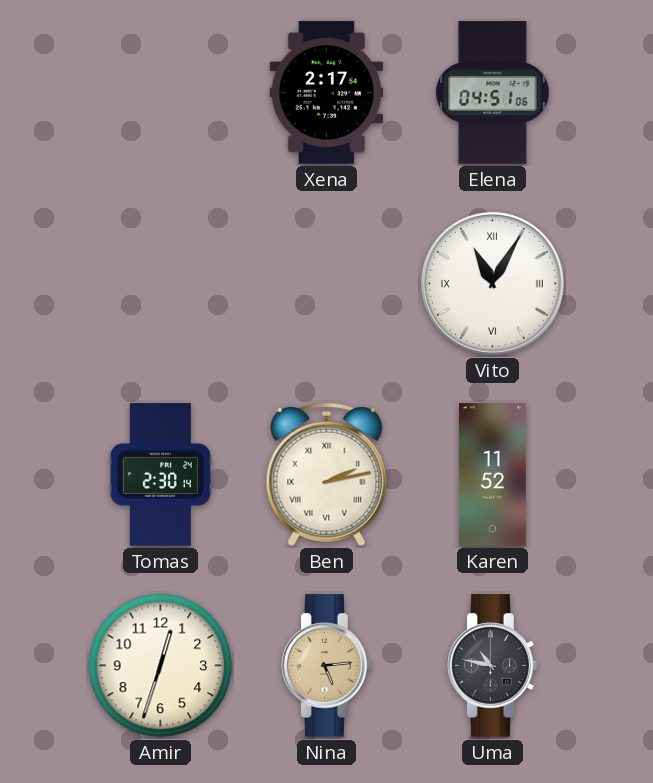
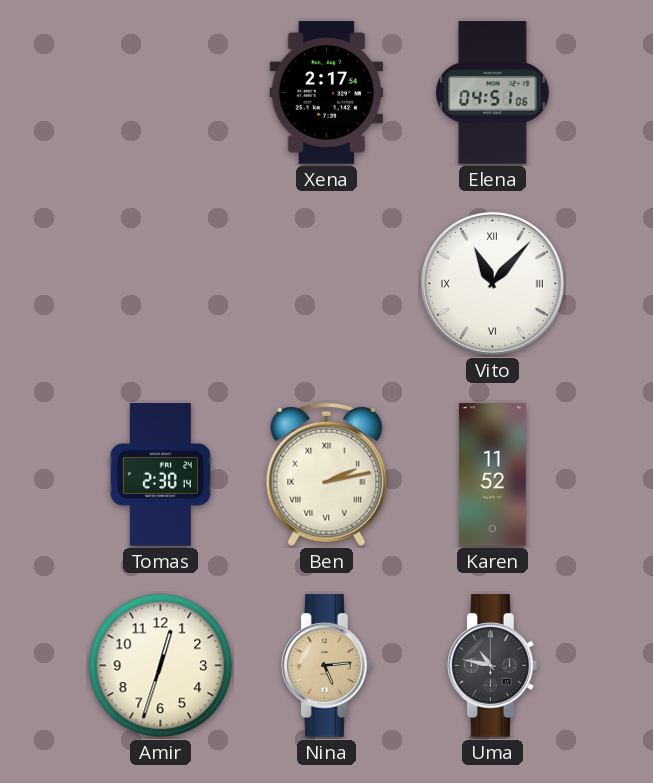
Vito: 11:05 -> 11:07 (492, 283)
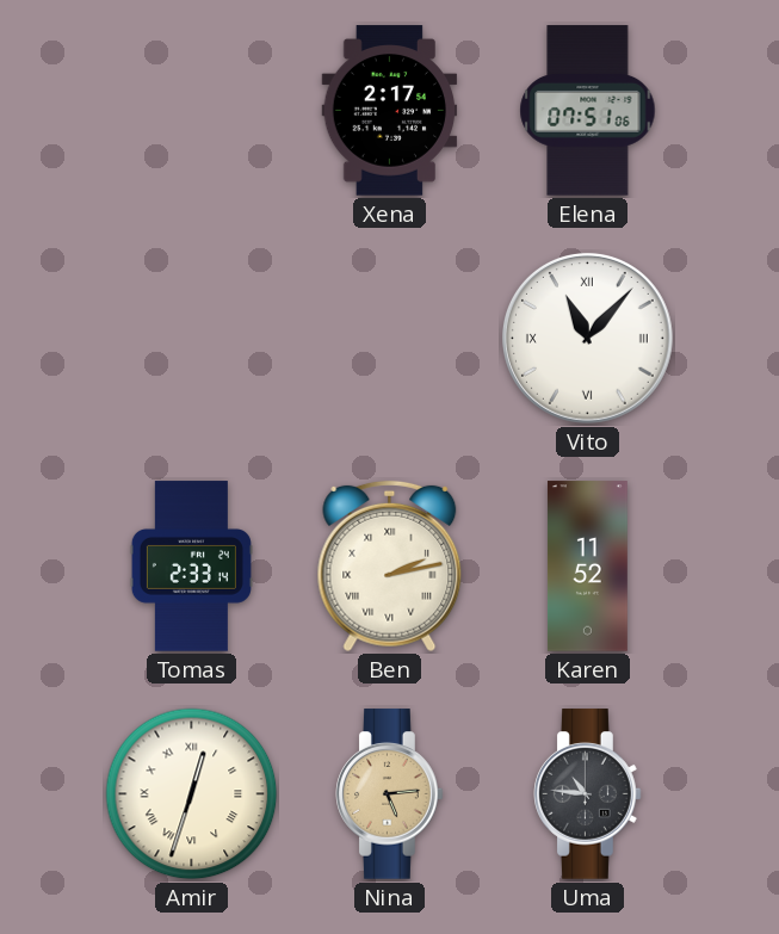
Elena: 04:51 -> 07:51 (588, 111)
Tomas: 2:30 -> 2:33 (191, 567)
Amir numerals: Arabic -> Roman (192, 794)
Uma: 10:47 -> 10:46 (588, 794)
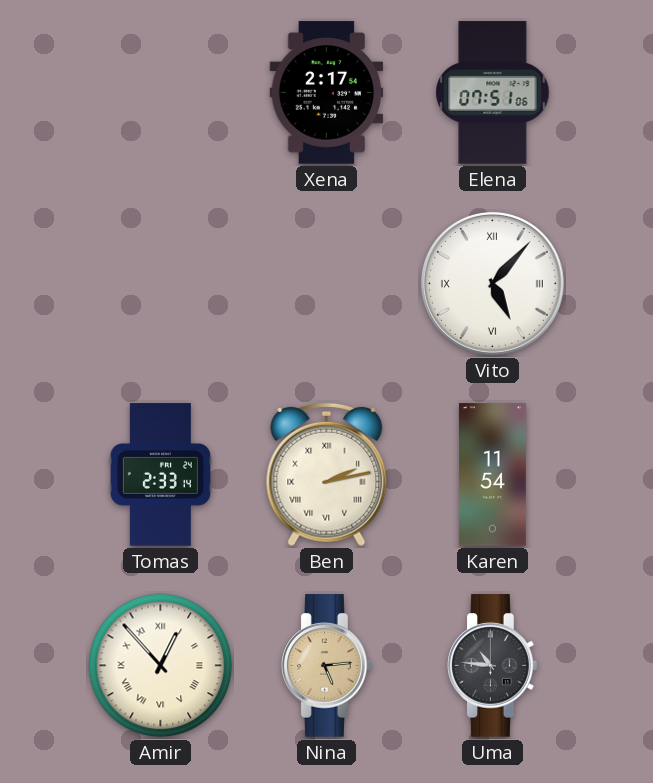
Vito: 11:07 -> 5:07 (492, 283)
Karen: 11:52 -> 11:54 (492, 475)
Amir: 12:33 -> 12:53 (161, 666)
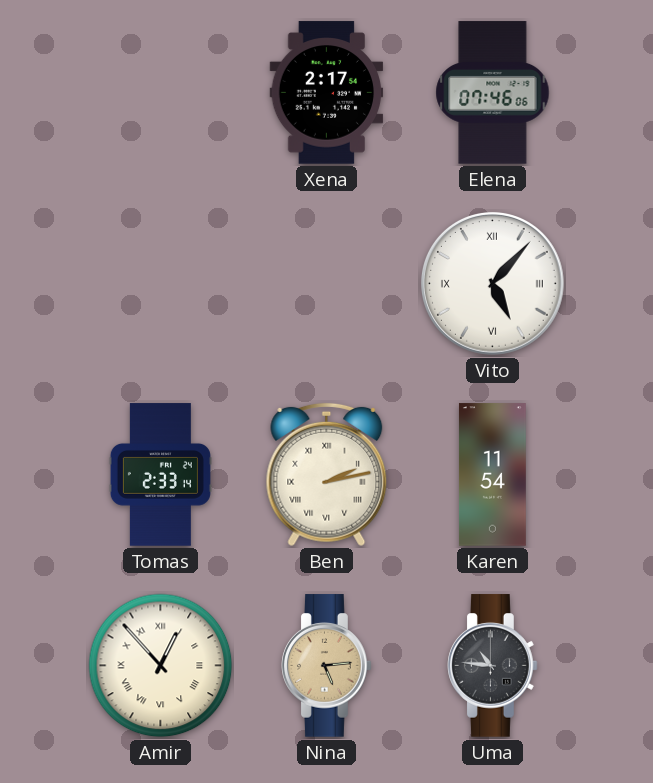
Elena: 07:51 -> 07:46 (493, 93)
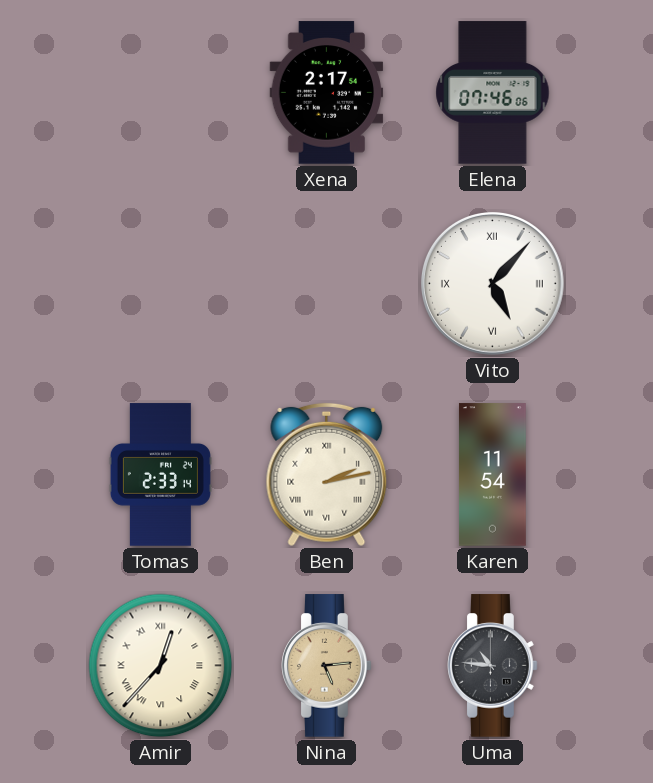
Amir: 12:53 -> 12:37 (161, 666)
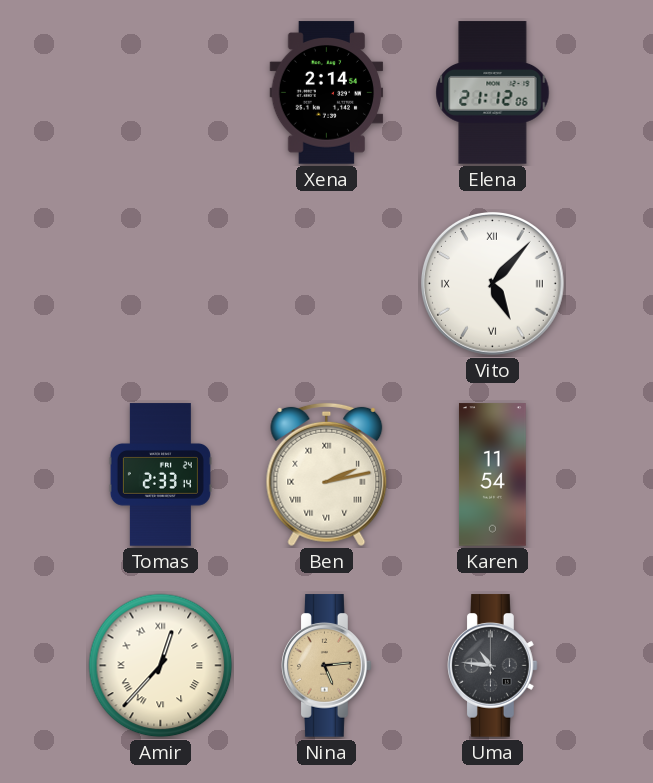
Xena: 2:17 -> 2:14 (327, 93)
Elena: 07:46 -> 21:12 (493, 93)
